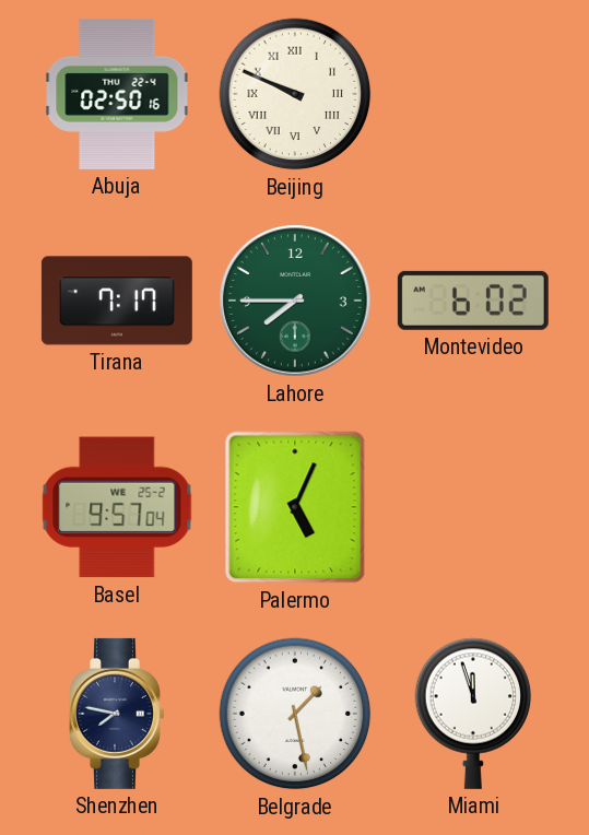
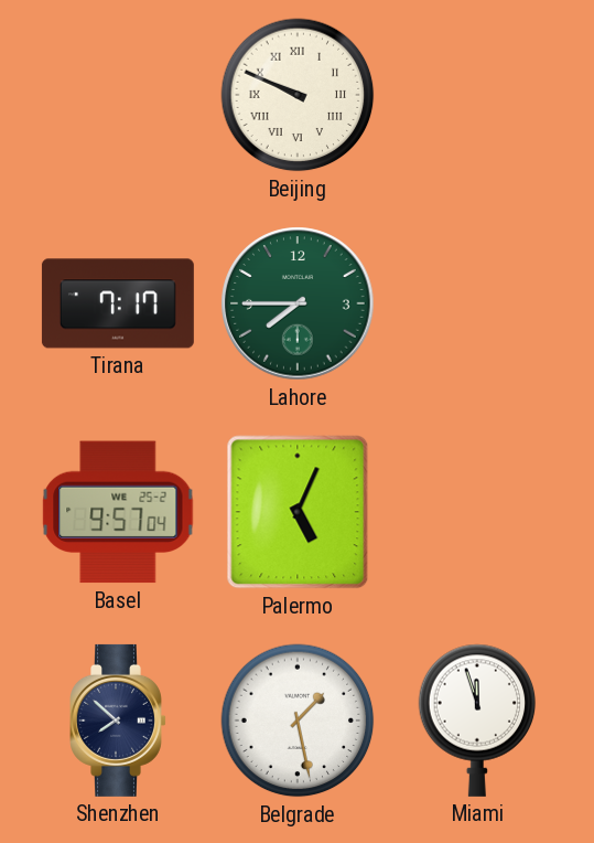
Abuja: 02:50 -> none (117, 94)
Montevideo: 6:02 -> none (473, 301)
Shenzhen: 7:47 -> 7:52 (119, 721)
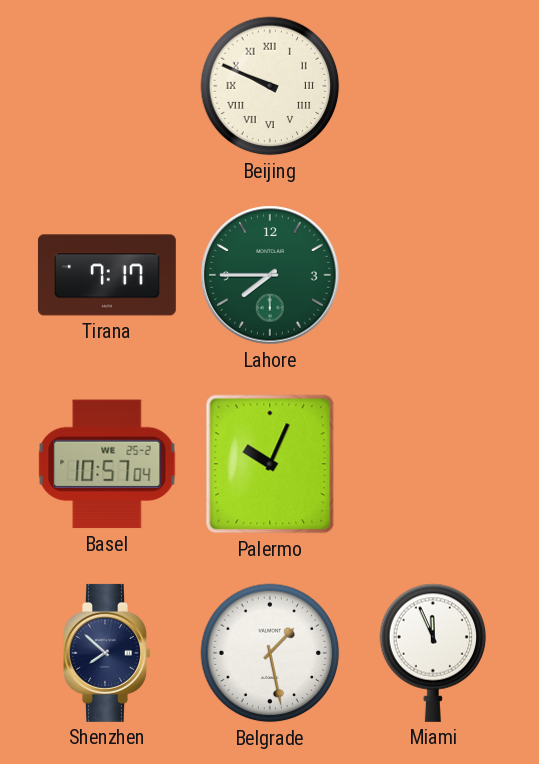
Basel: 9:57 -> 10:57 (107, 464)
Palermo: 5:04 -> 10:04 (270, 464)
Miami: 11:57 -> 11:56 (433, 653)
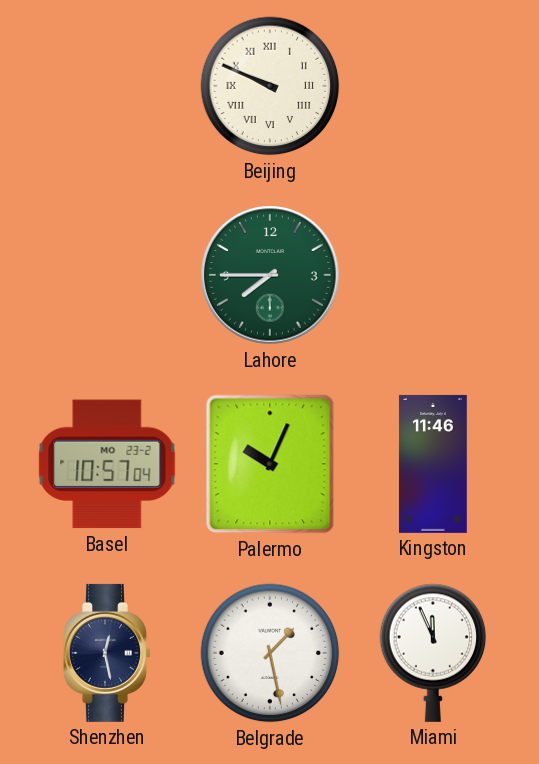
Tirana: 7:17 -> none (107, 275)
Basel date: WE 25-2 -> MO 23-2 (107, 464)
Kingston: none -> 11:46 (433, 464)
Shenzhen: 7:52 -> 12:28 (108, 653)
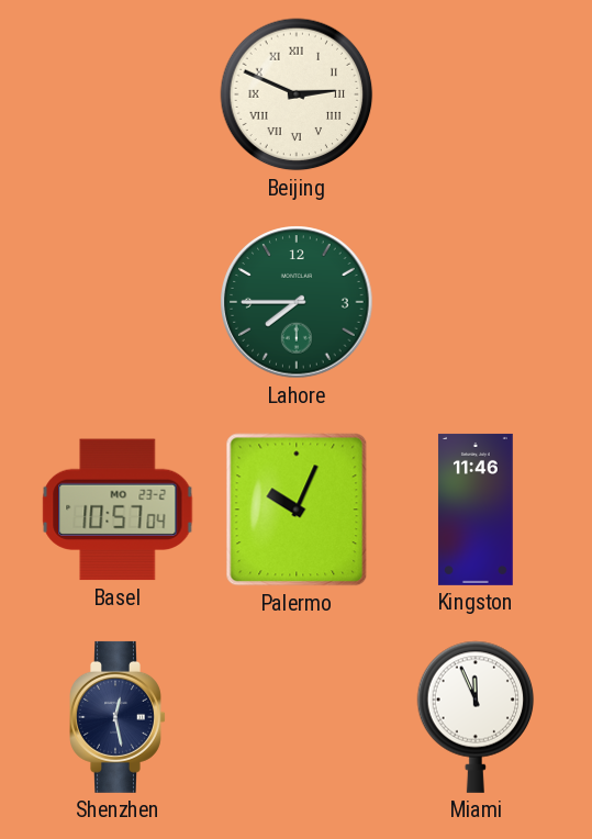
Beijing: 9:49 -> 2:49 (297, 94)
Belgrade: 1:28 -> none (270, 653)
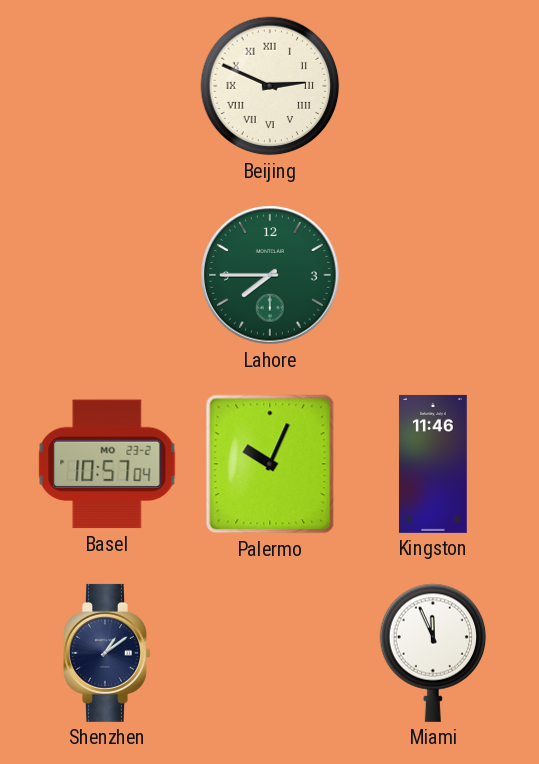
Shenzhen: 12:28 -> 1:09 (108, 653)
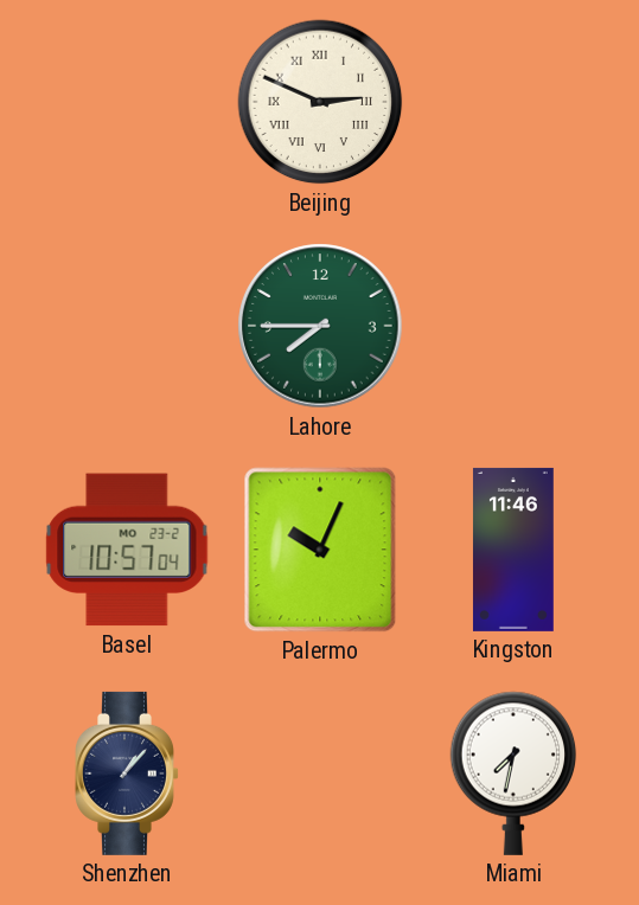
Shenzhen: 1:09 -> 1:07 (128, 774)
Miami: 11:56 -> 7:32 (513, 774)
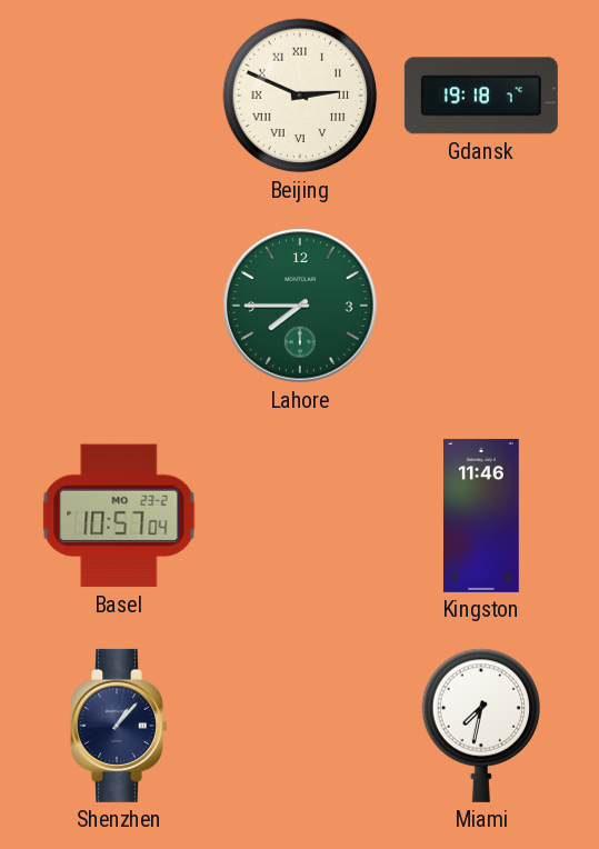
Gdansk: none -> 19:18 (481, 96)
Palermo: 10:04 -> none (320, 550)
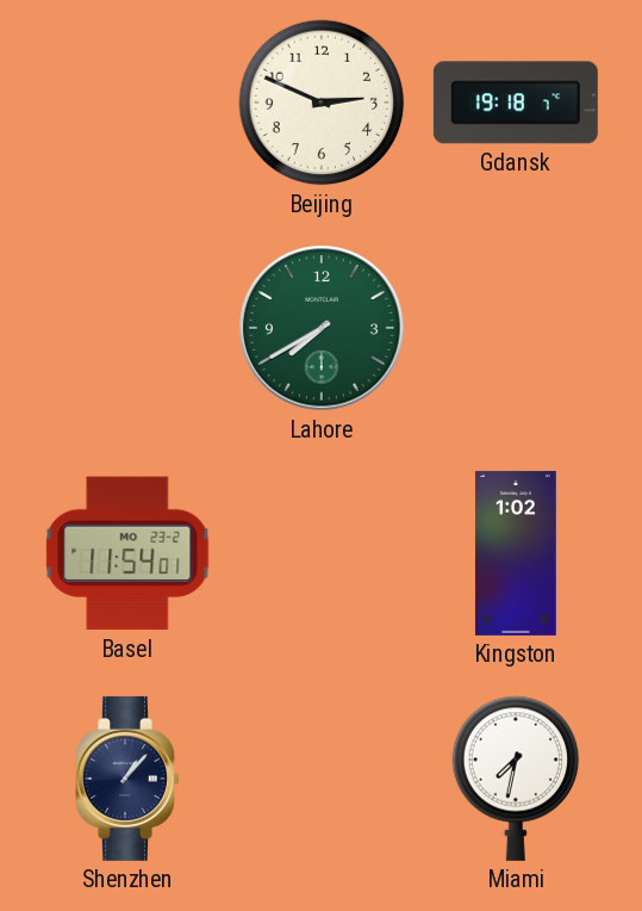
Beijing numerals: Roman -> Arabic (322, 103)
Lahore: 7:45 -> 7:40 (322, 328)
Basel: 10:57 -> 11:54 (127, 553)
Kingston: 11:46 -> 1:02 (516, 553)
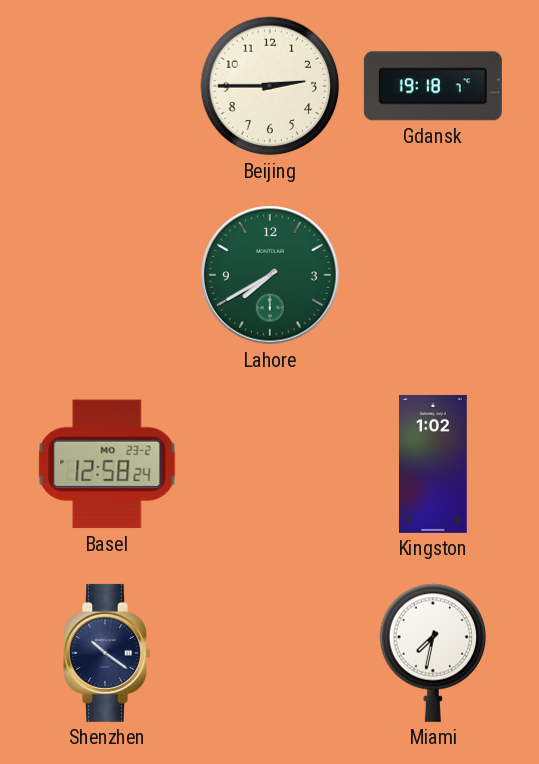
Beijing: 2:49 -> 2:45 (270, 86)
Basel: 11:54 -> 12:58 (107, 464)
Shenzhen: 1:07 -> 10:21 (108, 653)
